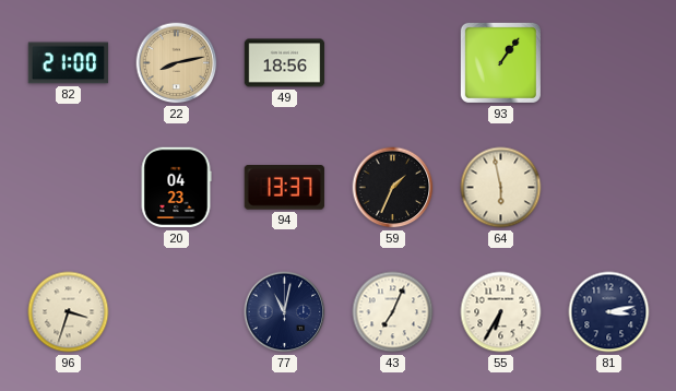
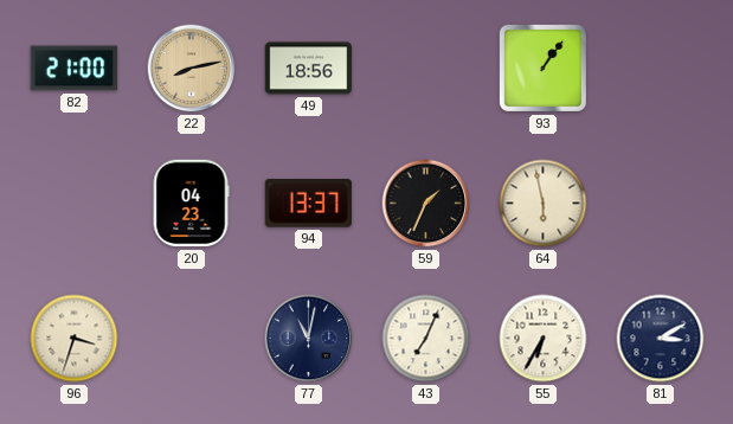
81: 3:13 -> 3:10 (661, 339)
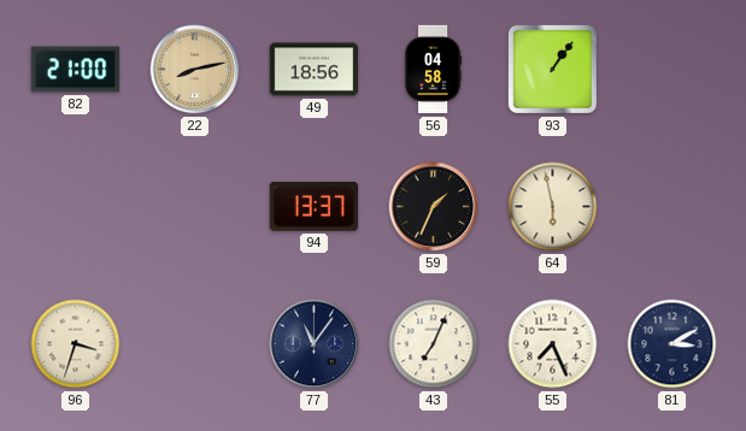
56: none -> 04:58 (433, 70)
20: 04:23 -> none (191, 204)
77: 11:02 -> 11:06 (315, 344)
55: 6:35 -> 7:26 (553, 344)
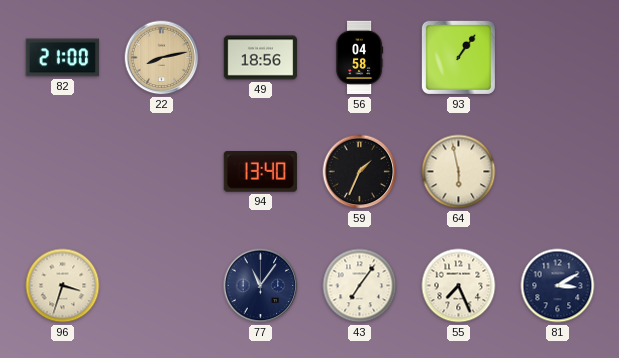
94: 13:37 -> 13:40 (260, 172)
43: 7:04 -> 7:06 (360, 286)
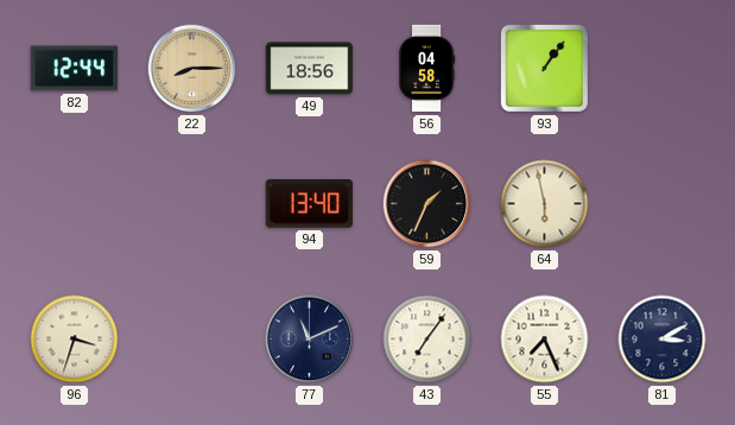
82: 21:00 -> 12:44 (75, 69)
22: 8:13 -> 8:15 (192, 69)
77: 11:06 -> 11:11 (310, 340)
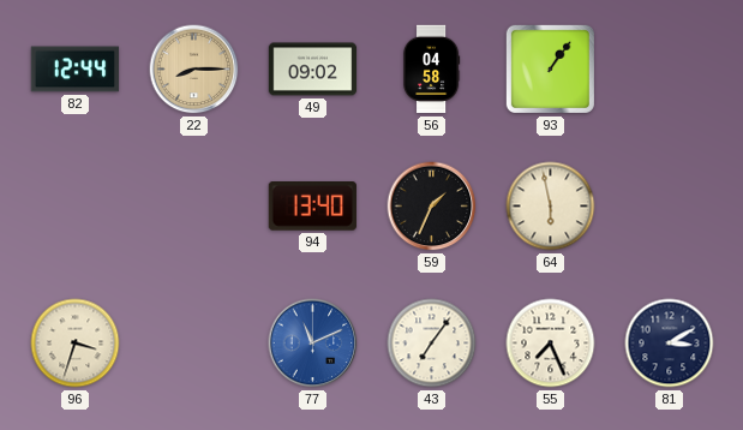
49: 18:56 -> 09:02 (313, 70)
77 dial: navy -> blue (313, 344)
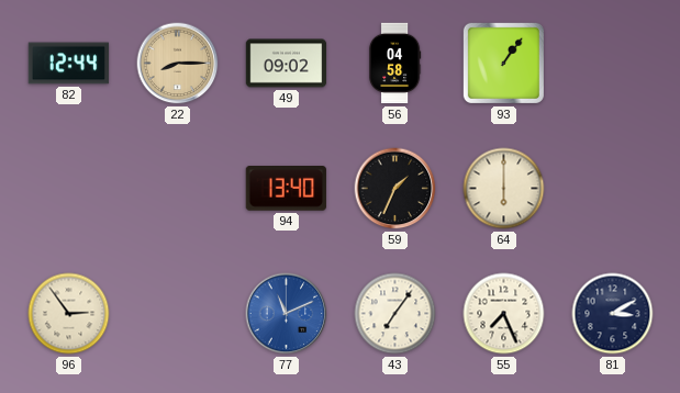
64: 5:58 -> 6:00 (504, 189)
96: 3:33 -> 2:54 (69, 314)
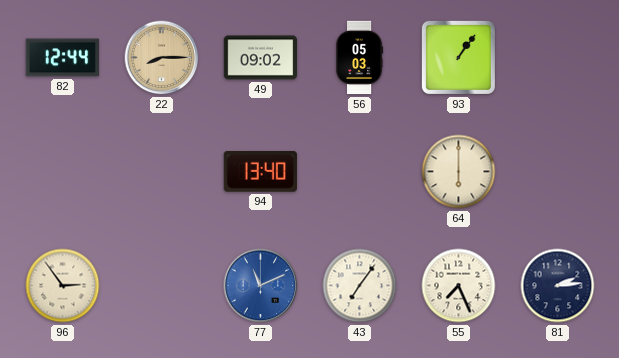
56: 04:58 -> 05:03 (359, 58)
59: 1:34 -> none (395, 189)
81: 3:10 -> 2:14 (558, 286)
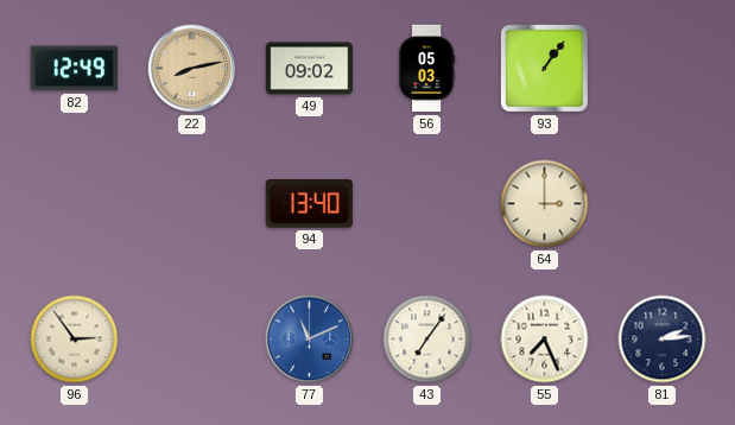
82: 12:44 -> 12:49 (75, 69)
22: 8:15 -> 8:13 (192, 69)
64: 6:00 -> 3:00 (545, 204)
